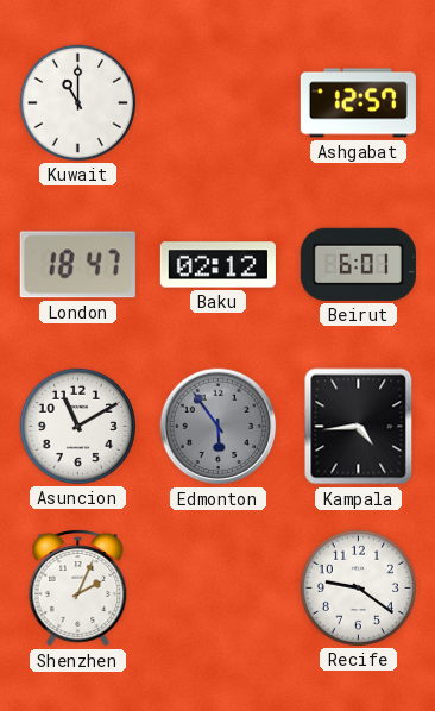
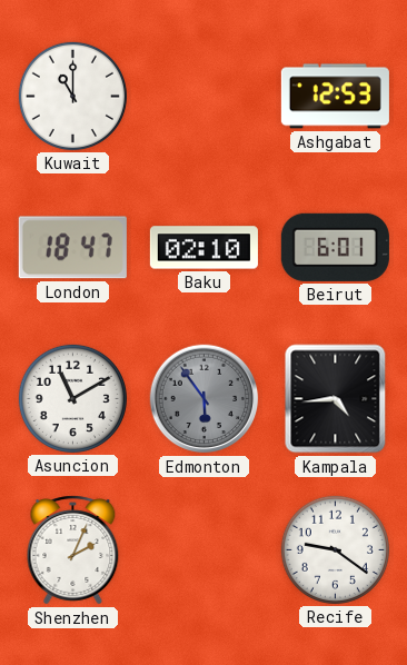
Ashgabat: 12:57 -> 12:53 (335, 97)
Baku: 02:12 -> 02:10 (203, 248)
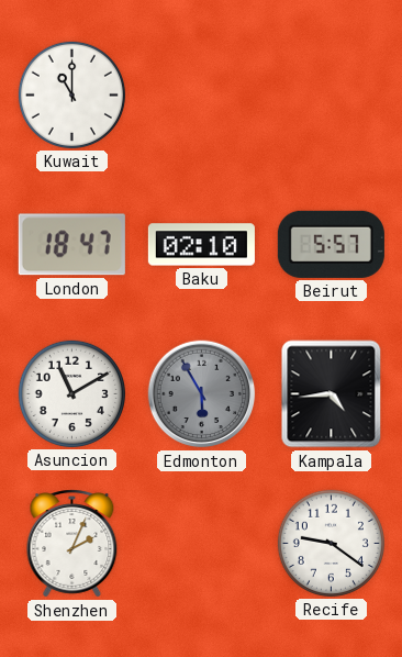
Ashgabat: 12:53 -> none (335, 97)
Beirut: 6:01 -> 5:57 (331, 244)
Edmonton: 5:54 -> 5:55 (202, 394)
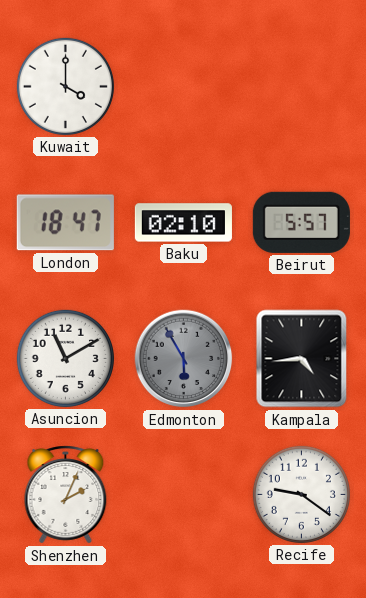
Kuwait: 11:00 -> 4:00 (65, 86)
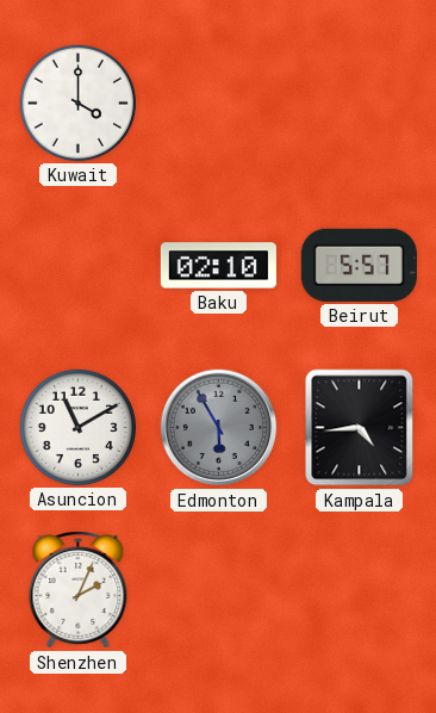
London: 18:47 -> none (65, 223)
Recife: 9:21 -> none (301, 494)
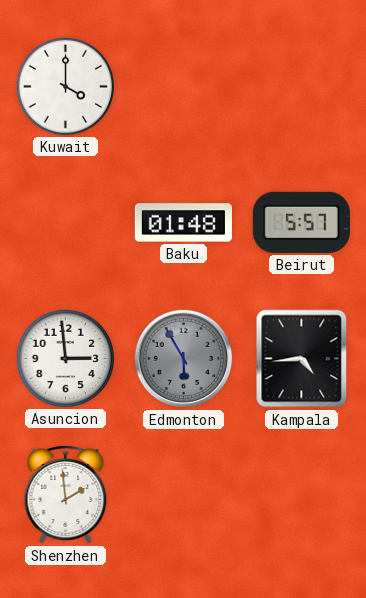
Baku: 02:10 -> 01:48 (183, 223)
Asuncion: 11:10 -> 2:59 (65, 358)
Shenzhen: 2:04 -> 1:59 (66, 495)
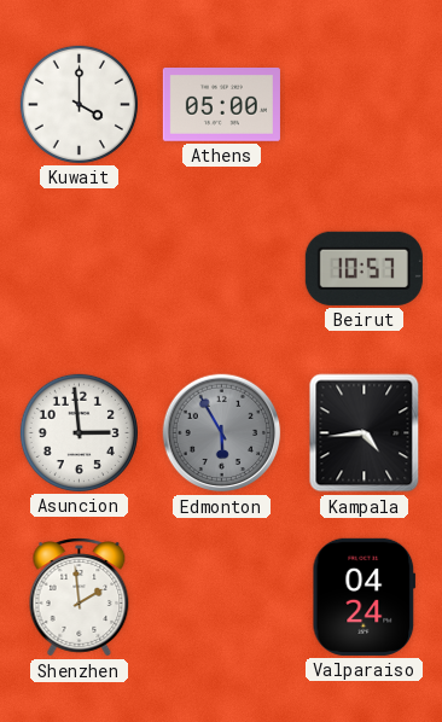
Athens: none -> 05:00 (221, 105)
Baku: 01:48 -> none (183, 223)
Beirut: 5:57 -> 10:57 (364, 268)
Valparaiso: none -> 04:24 (365, 596)
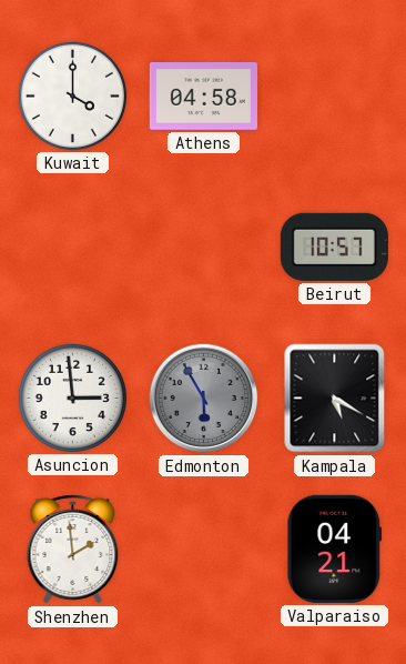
Athens: 05:00 -> 04:58 (203, 97)
Kampala: 4:44 -> 5:20 (335, 399)
Valparaiso: 04:24 -> 04:21 (335, 549)
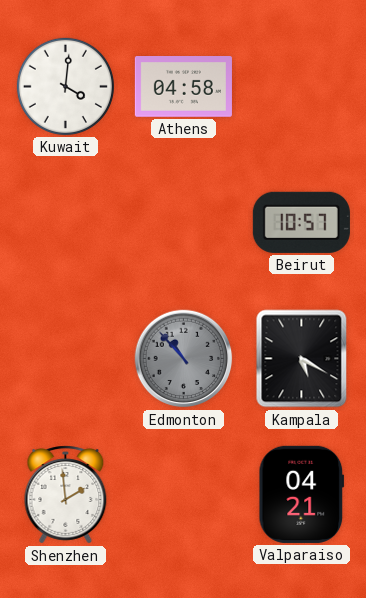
Kuwait: 4:00 -> 4:01 (65, 86)
Asuncion: 2:59 -> none (72, 398)
Edmonton: 5:55 -> 10:53 (184, 359)
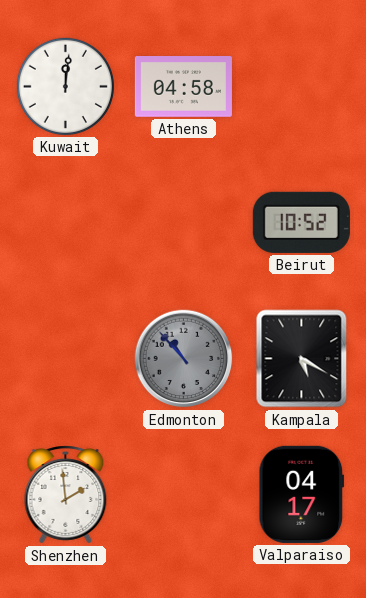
Kuwait: 4:01 -> 12:01 (65, 86)
Beirut: 10:57 -> 10:52 (301, 222)
Valparaiso: 04:21 -> 04:17 (302, 494)
